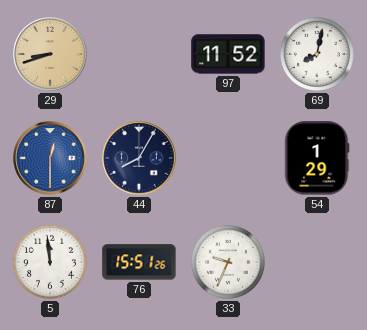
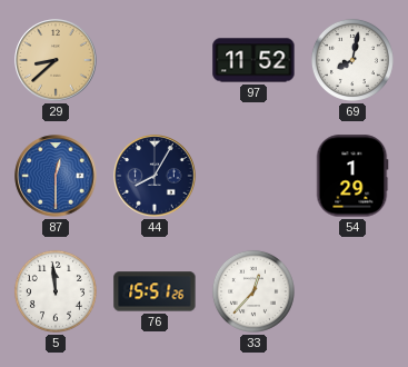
29: 8:42 -> 8:38 (56, 60)
33: 9:34 -> 12:37 (253, 291)
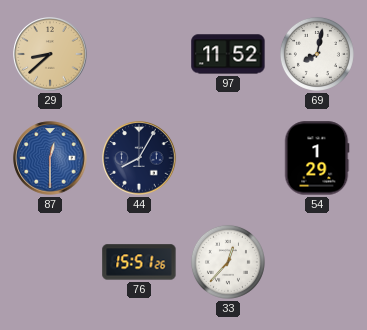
5: 11:59 -> none (56, 291)
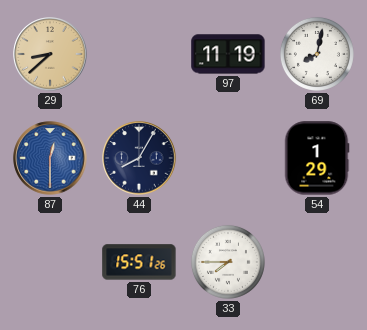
97: 11:52 -> 11:19 (228, 54)
33: 12:37 -> 7:45 (228, 262)
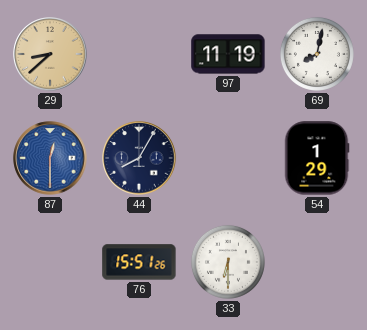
33: 7:45 -> 6:30 (228, 262)
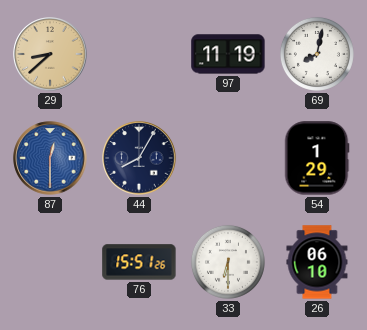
26: none -> 06:10 (317, 262)
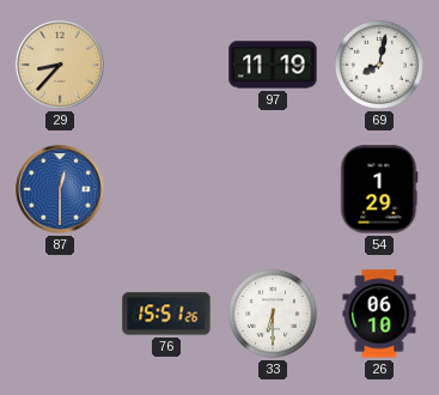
29: 8:38 -> 8:37 (60, 65)
44: 8:05 -> none (139, 158)
